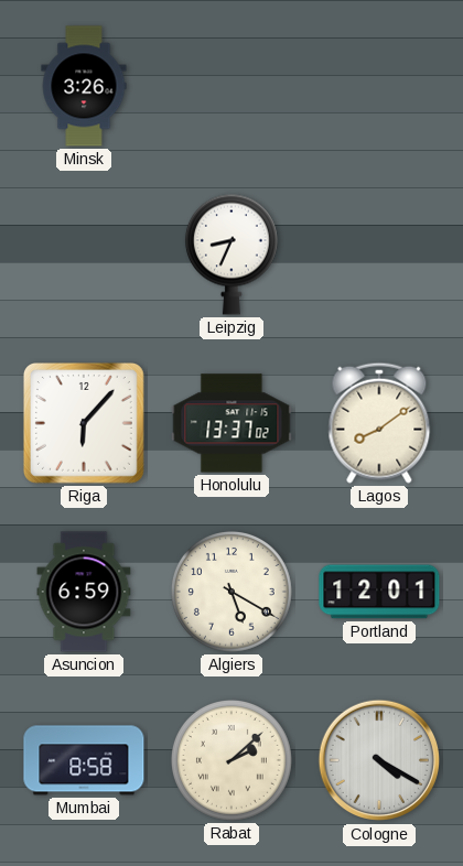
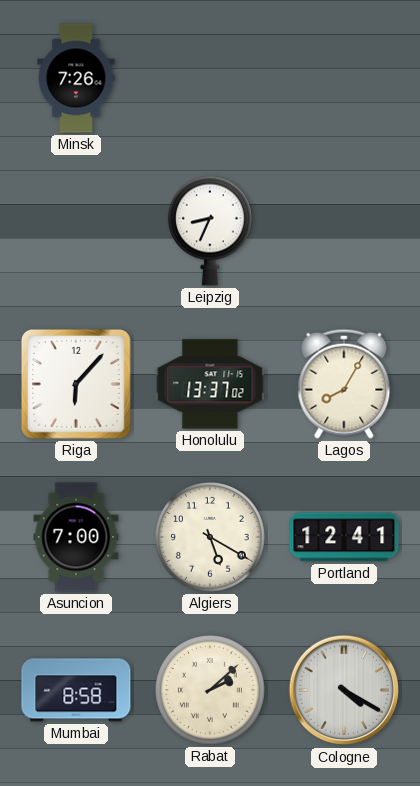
Minsk: 3:26 -> 7:26 (76, 78)
Lagos: 8:09 -> 8:05 (344, 384)
Asuncion: 6:59 -> 7:00 (76, 537)
Portland: 12:01 -> 12:41 (344, 537)
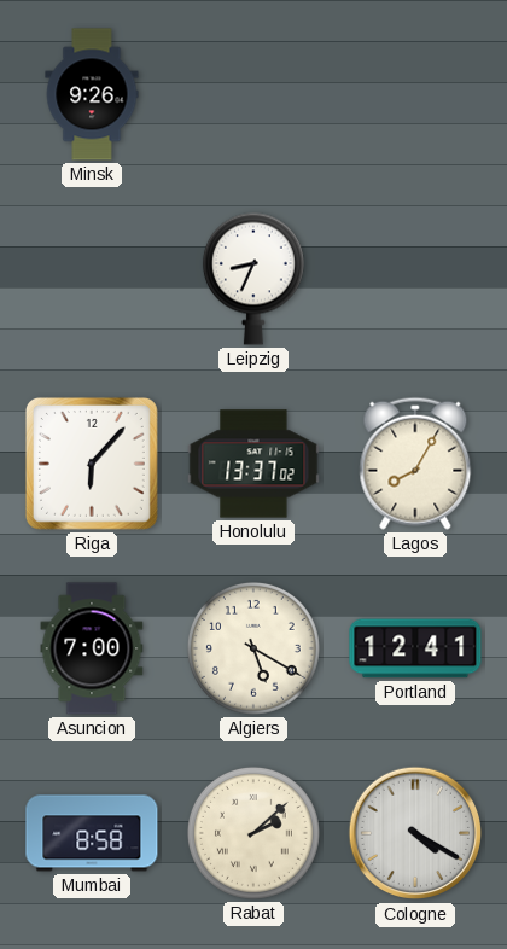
Minsk: 7:26 -> 9:26 (92, 94)
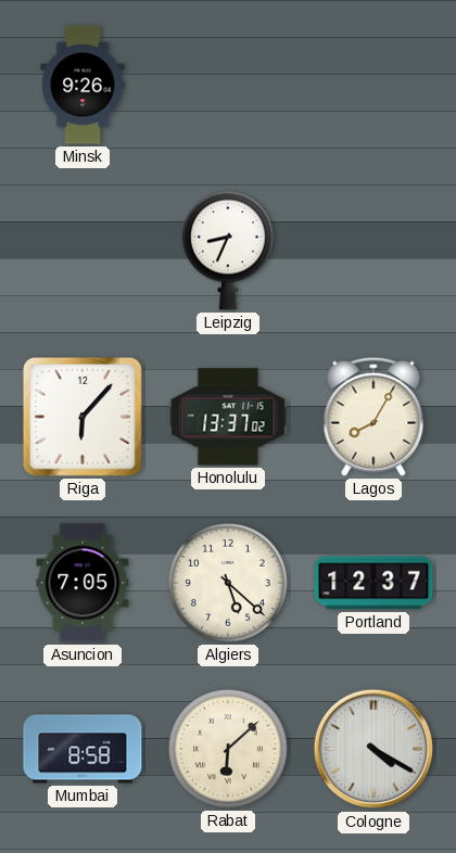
Asuncion: 7:00 -> 7:05 (83, 583)
Algiers: 5:20 -> 5:22 (228, 583)
Portland: 12:41 -> 12:37 (373, 583)
Rabat: 2:08 -> 6:08 (228, 749)
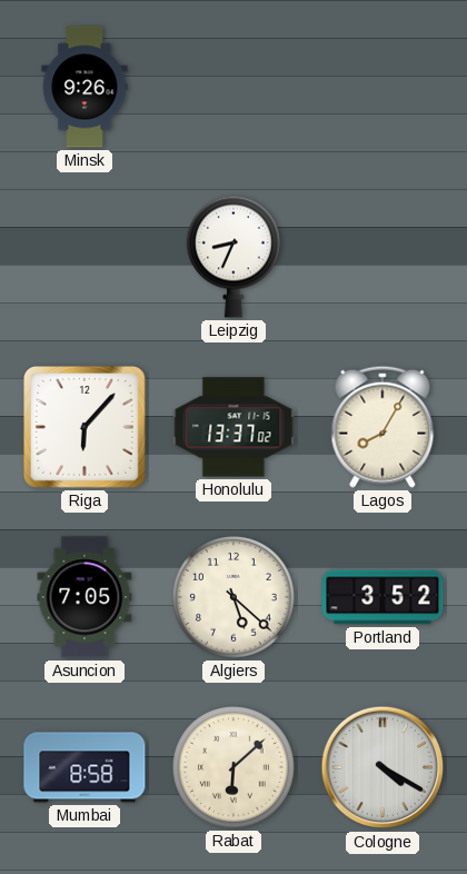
Portland: 12:37 -> 3:52 (382, 597)
